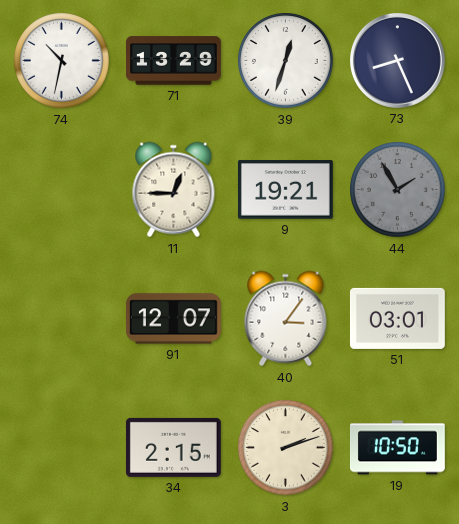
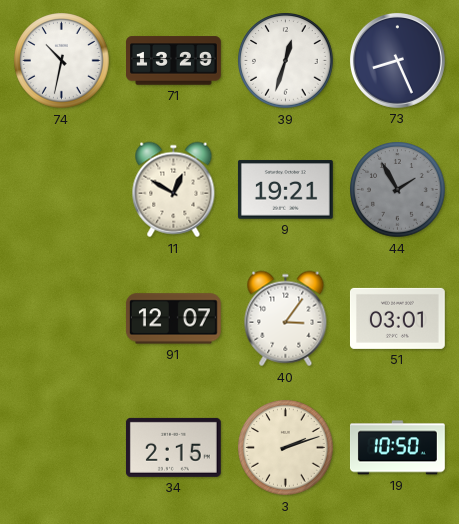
11: 12:45 -> 12:50 (174, 190)
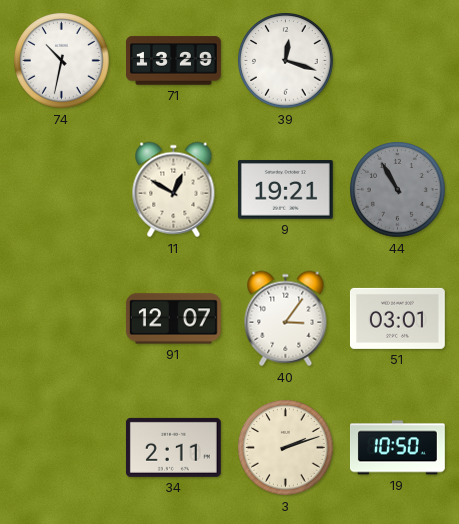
39: 12:33 -> 12:18 (286, 61)
73: 8:26 -> none (397, 60)
44: 1:55 -> 10:55 (398, 190)
34: 2:15 -> 2:11 (173, 447)
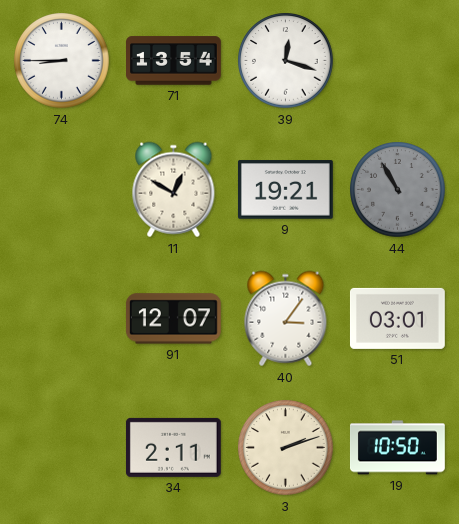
74: 10:32 -> 8:45 (62, 61)
71: 13:29 -> 13:54 (174, 61)
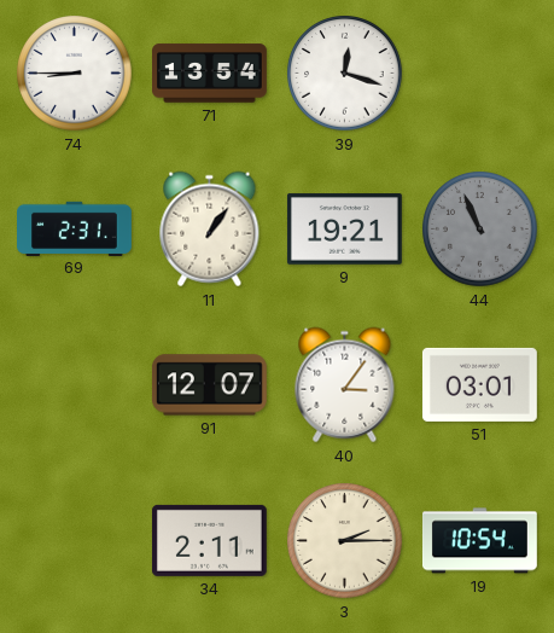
69: none -> 2:31 (75, 228)
11: 12:50 -> 1:06 (210, 230)
44: 10:55 -> 10:56 (480, 230)
3: 2:12 -> 2:15 (345, 541)
19: 10:50 -> 10:54 (480, 541)
